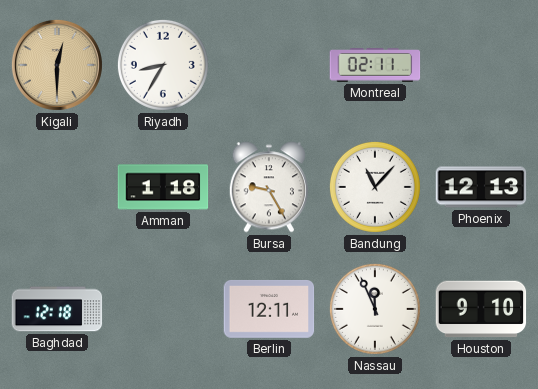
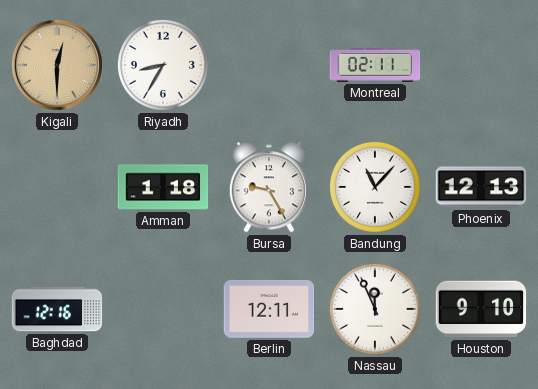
Baghdad: 12:18 -> 12:16 (57, 309)
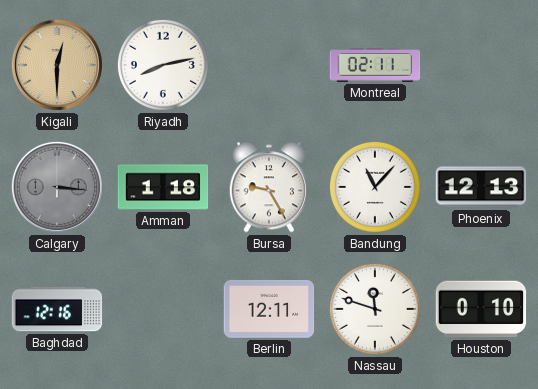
Riyadh: 8:35 -> 8:13 (163, 65)
Calgary: none -> 3:16 (57, 187)
Nassau: 11:56 -> 11:48 (375, 309)
Houston: 9:10 -> 0:10 (481, 309)
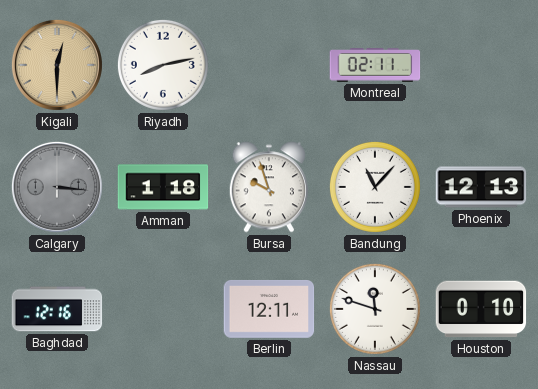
Bursa: 9:25 -> 9:57 (269, 187)
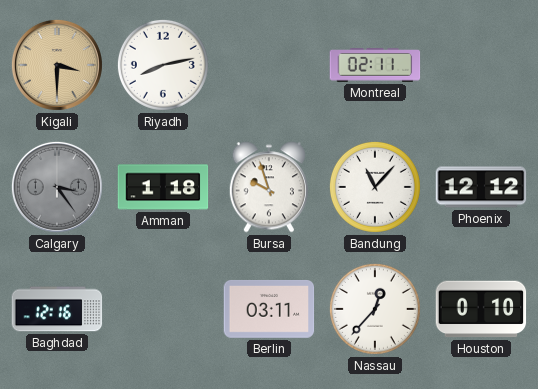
Kigali: 12:30 -> 3:30 (57, 65)
Calgary: 3:16 -> 3:24 (57, 187)
Phoenix: 12:13 -> 12:12 (481, 187)
Berlin: 12:11 -> 03:11 (269, 309)
Nassau: 11:48 -> 12:37 (375, 309)
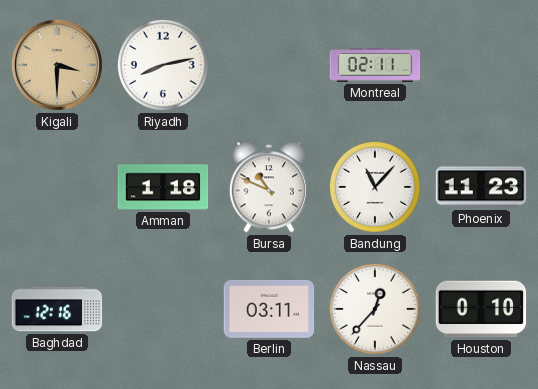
Calgary: 3:24 -> none (57, 187)
Bursa: 9:57 -> 10:49 (269, 187)
Phoenix: 12:12 -> 11:23 (481, 187)
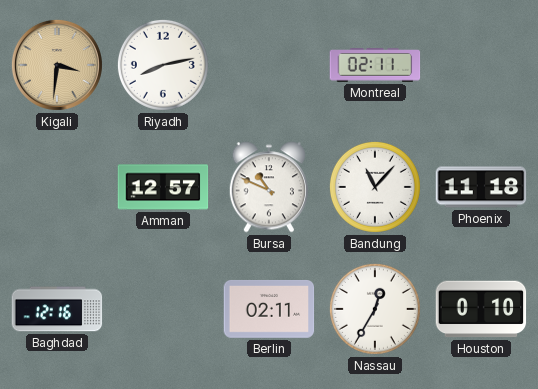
Kigali: 3:30 -> 3:31 (57, 65)
Amman: 1:18 -> 12:57 (163, 187)
Phoenix: 11:23 -> 11:18 (481, 187)
Berlin: 03:11 -> 02:11 (269, 309)
Nassau: 12:37 -> 12:35 (375, 309)
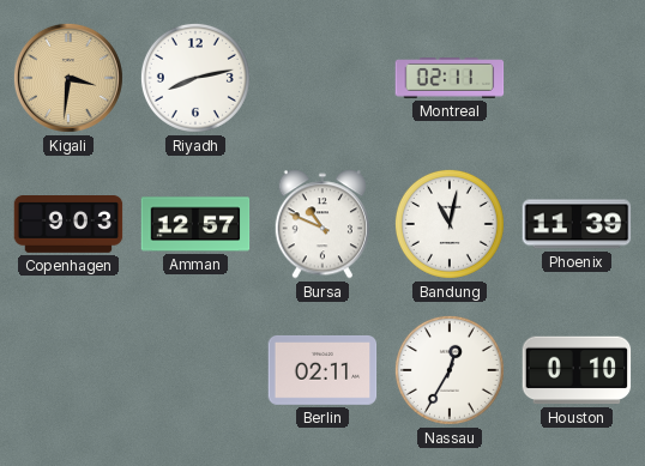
Copenhagen: none -> 9:03 (68, 225)
Bandung: 11:07 -> 11:02 (450, 224)
Phoenix: 11:18 -> 11:39 (577, 224)
Baghdad: 12:16 -> none (57, 309)
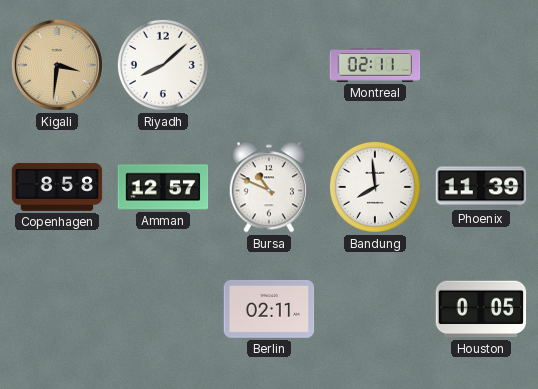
Riyadh: 8:13 -> 8:08 (163, 65)
Copenhagen: 9:03 -> 8:58 (57, 188)
Bandung: 11:02 -> 7:59 (375, 187)
Nassau: 12:35 -> none (450, 370)
Houston: 0:10 -> 0:05 (481, 309)
